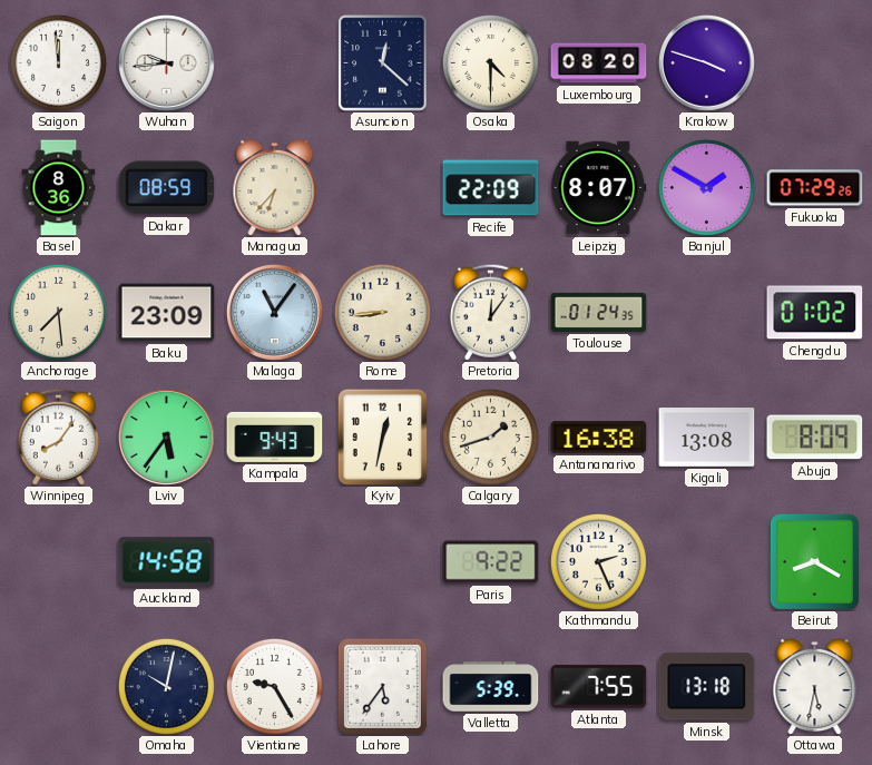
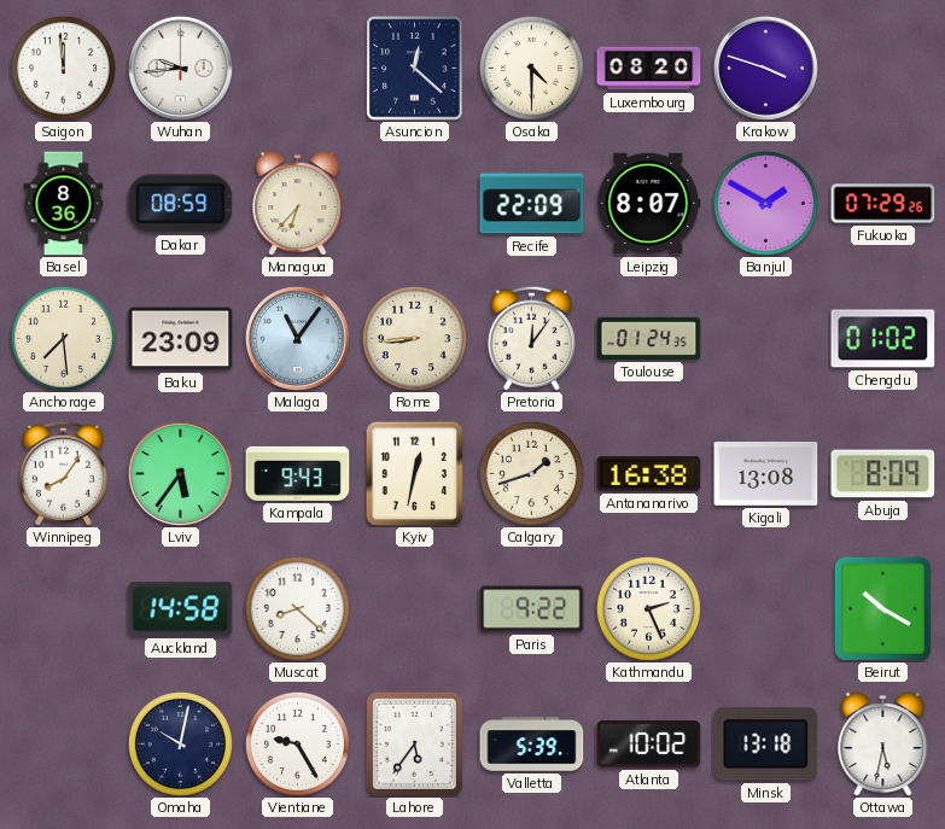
Muscat: none -> 8:22 (297, 608)
Beirut: 8:20 -> 10:20 (882, 608)
Atlanta: 7:55 -> 10:02 (649, 745)
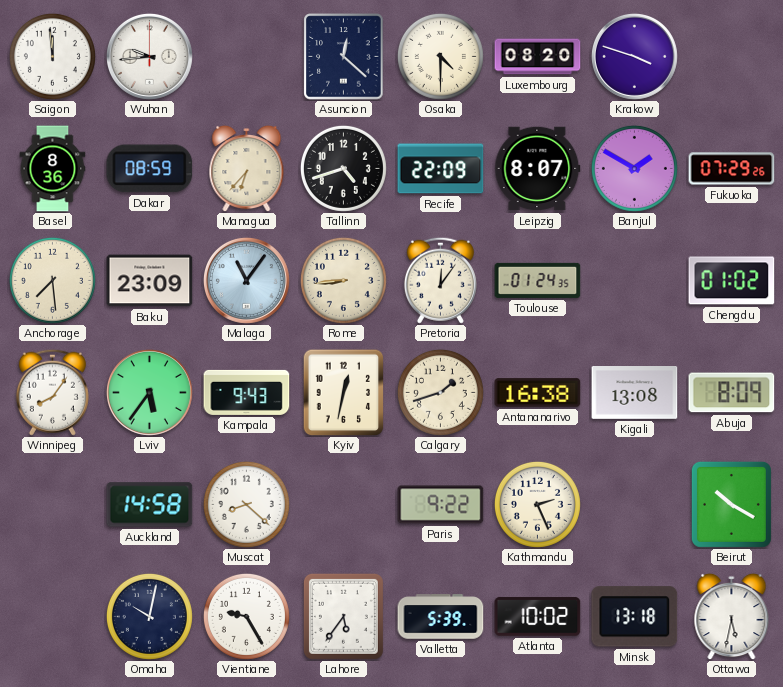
Tallinn: none -> 4:42 (343, 168)
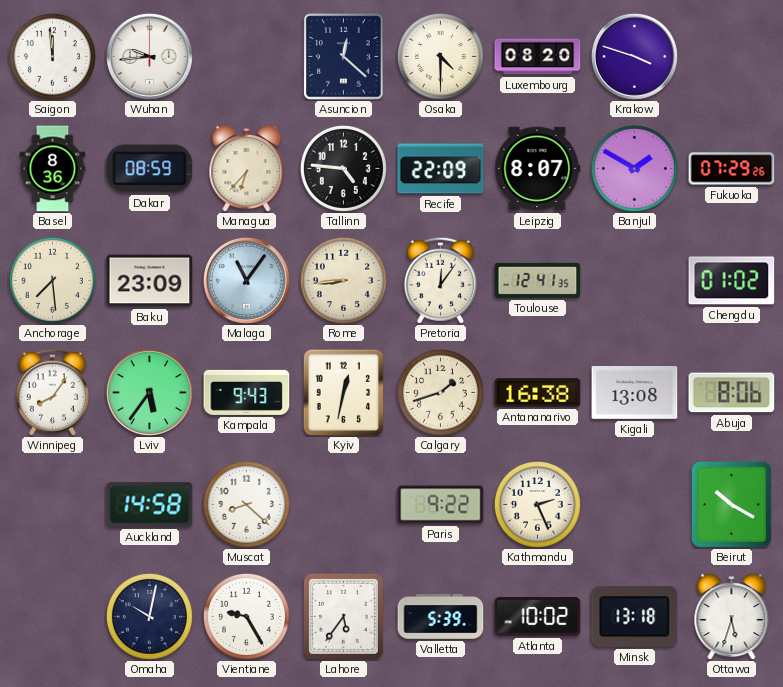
Tallinn: 4:42 -> 4:46 (343, 168)
Toulouse: 01:24 -> 12:41 (538, 280)
Abuja: 8:09 -> 8:06 (732, 393)
Ottawa: 5:32 -> 5:33 (732, 616)
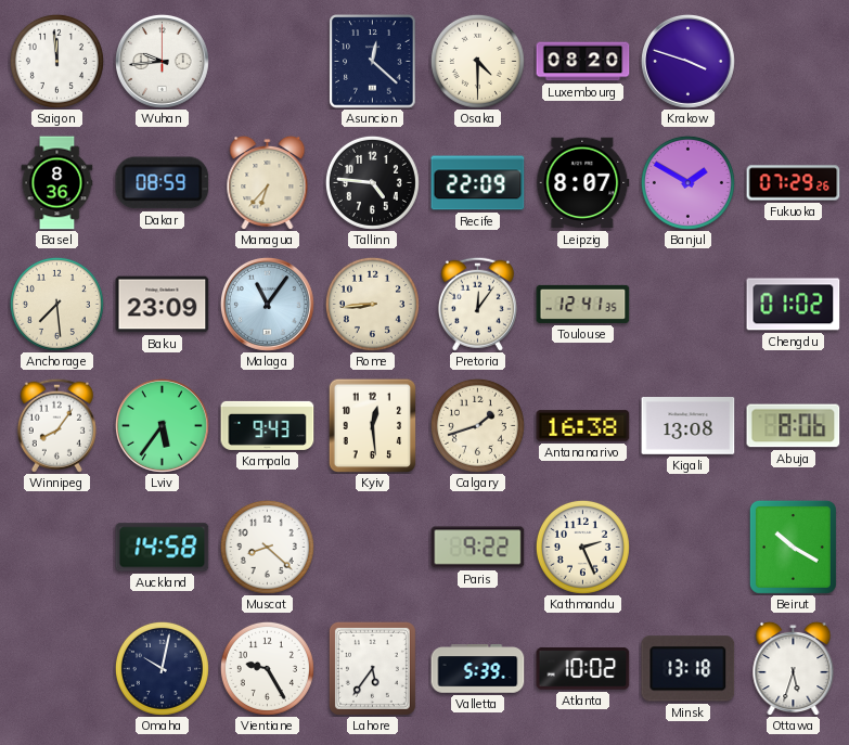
Kyiv: 12:32 -> 12:29 (373, 425)
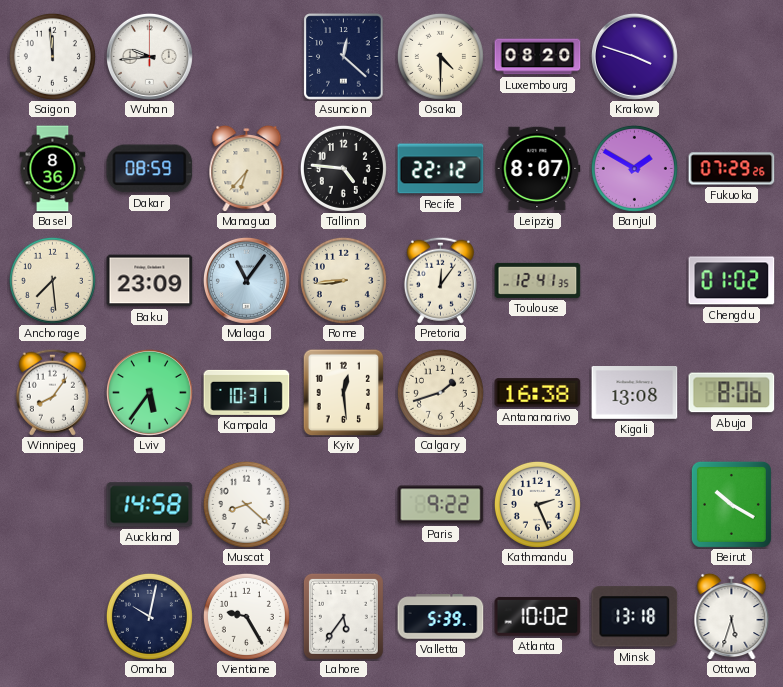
Recife: 22:09 -> 22:12 (441, 169)
Kampala: 9:43 -> 10:31 (247, 392)
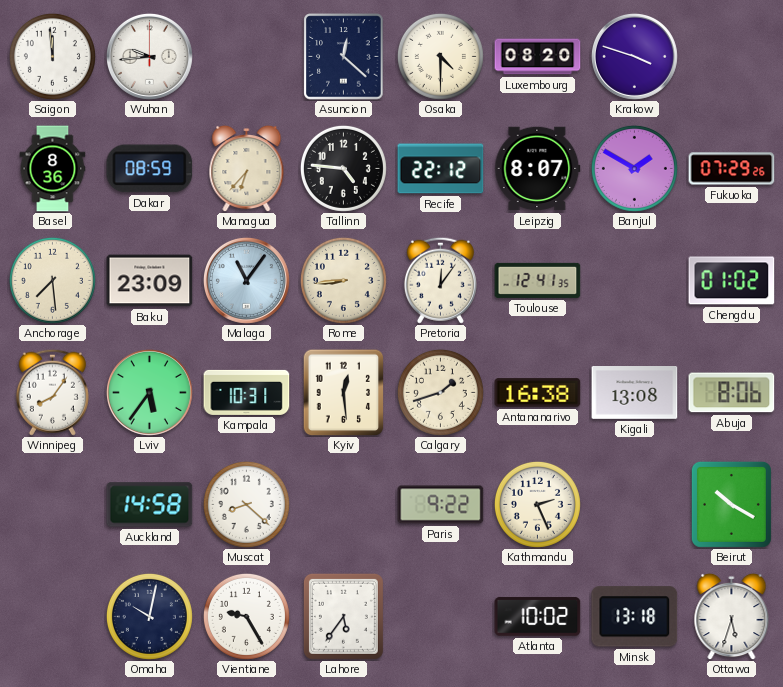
Valletta: 5:39 -> none (441, 617)
